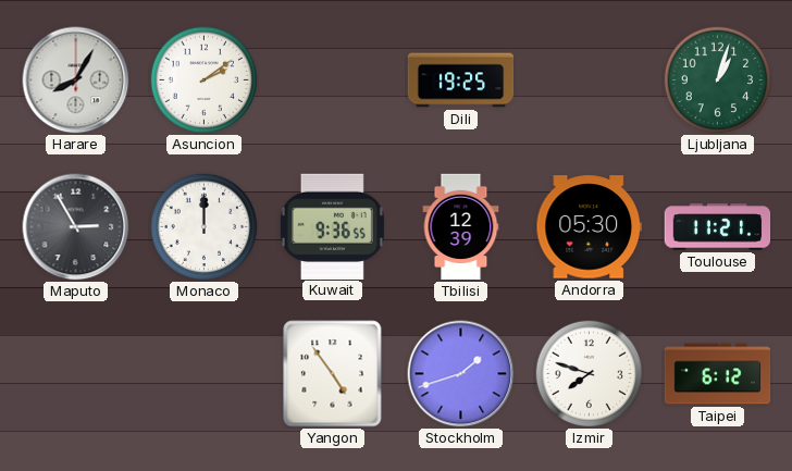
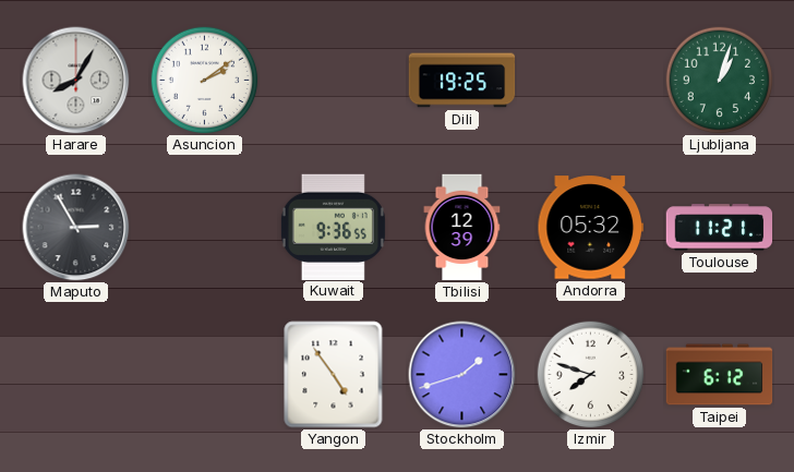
Monaco: 12:00 -> none (205, 227)
Andorra: 05:30 -> 05:32 (590, 228)
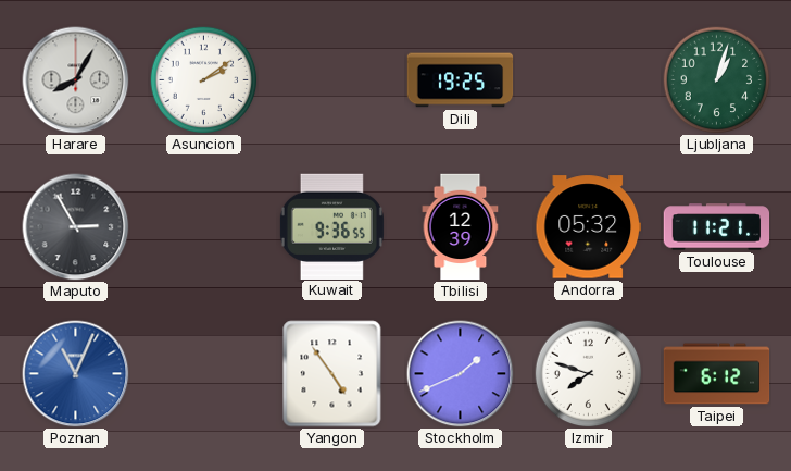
Poznan: none -> 11:04 (76, 374)
Stockholm: 1:42 -> 1:41 (461, 374)
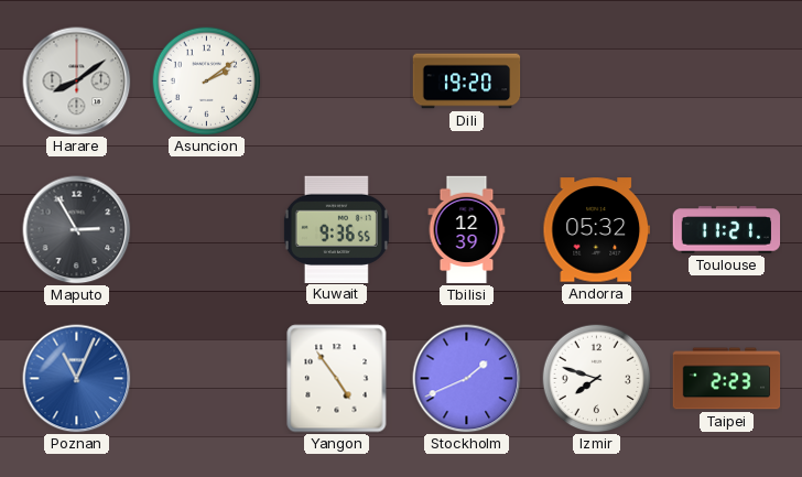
Harare: 8:05 -> 8:09 (77, 82)
Dili: 19:25 -> 19:20 (467, 82)
Ljubljana: 1:03 -> none (717, 80)
Taipei: 6:12 -> 2:23 (727, 379)
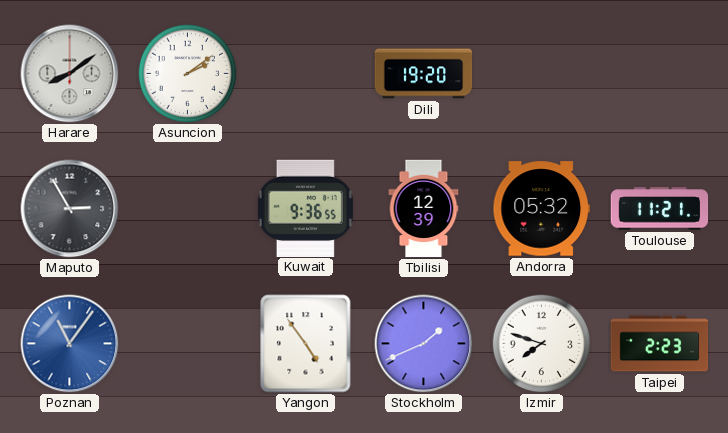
Poznan: 11:04 -> 11:06 (70, 344)
